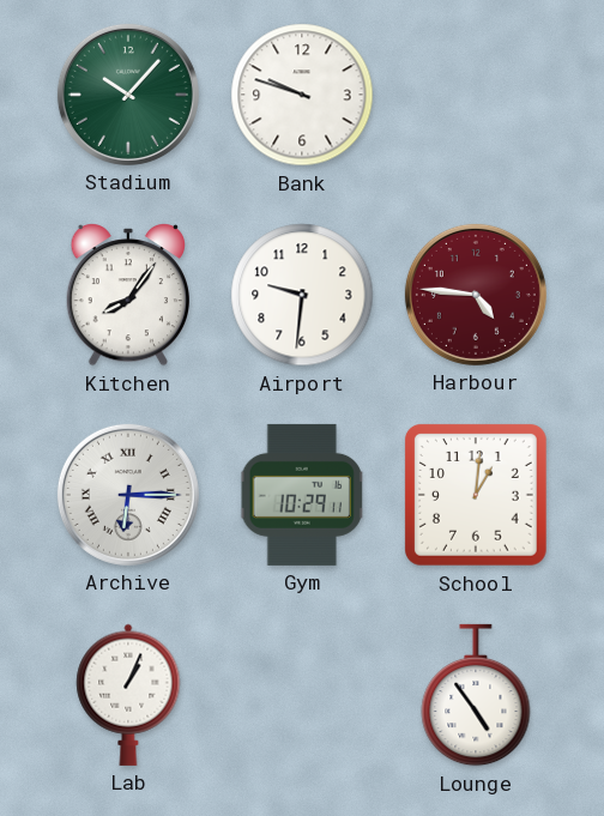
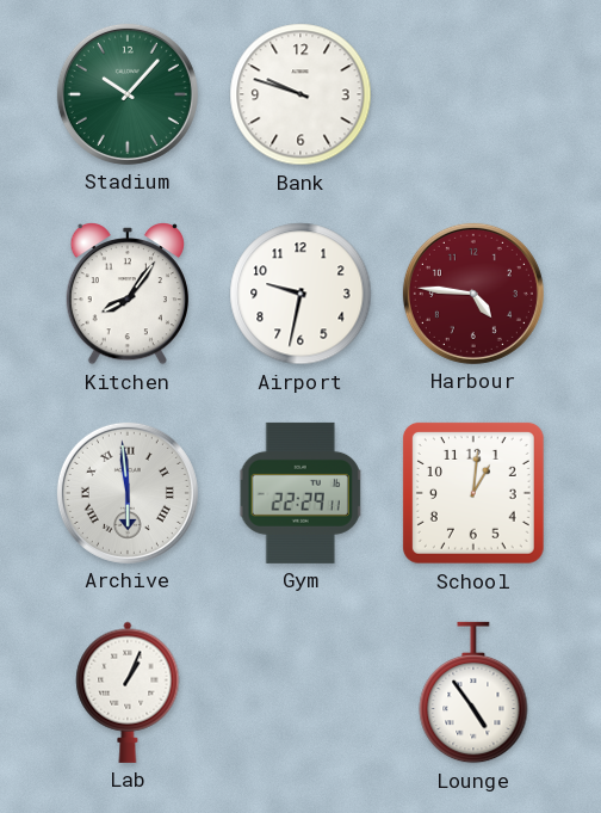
Airport: 9:31 -> 9:32 (300, 294)
Archive: 6:15 -> 5:59 (128, 493)
Gym: 10:29 -> 22:29 (300, 493)
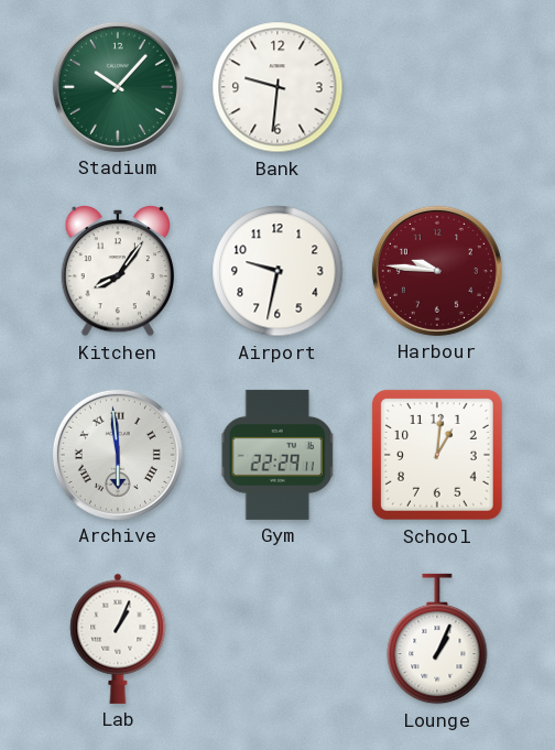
Bank: 9:48 -> 9:31 (277, 87)
Harbour: 4:46 -> 9:46 (437, 271)
Lounge: 4:54 -> 1:04 (437, 639)
